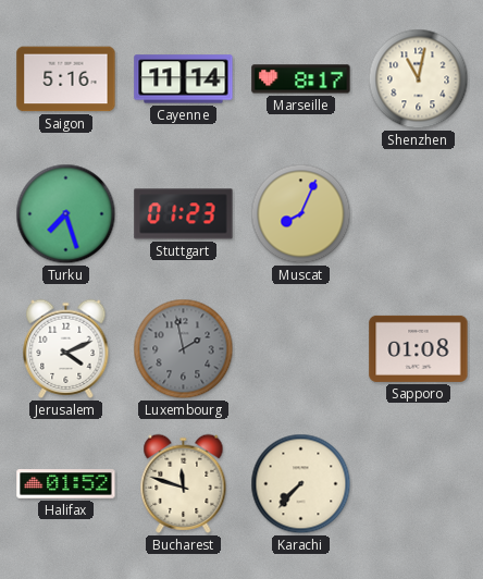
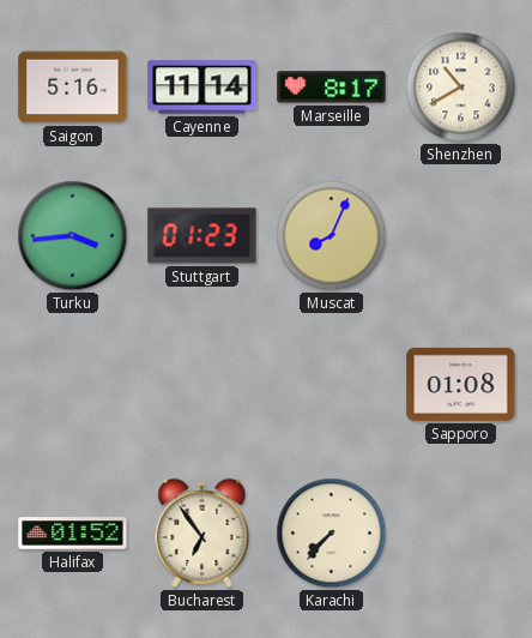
Shenzhen: 11:02 -> 10:40 (461, 88)
Turku: 7:27 -> 3:44 (73, 236)
Jerusalem: 4:11 -> none (66, 348)
Luxembourg: 1:58 -> none (184, 349)
Bucharest: 11:48 -> 6:54 (202, 532)
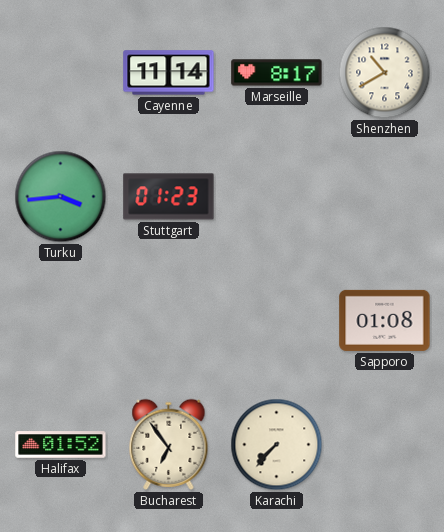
Saigon: 5:16 -> none (73, 88)
Muscat: 8:04 -> none (332, 236)
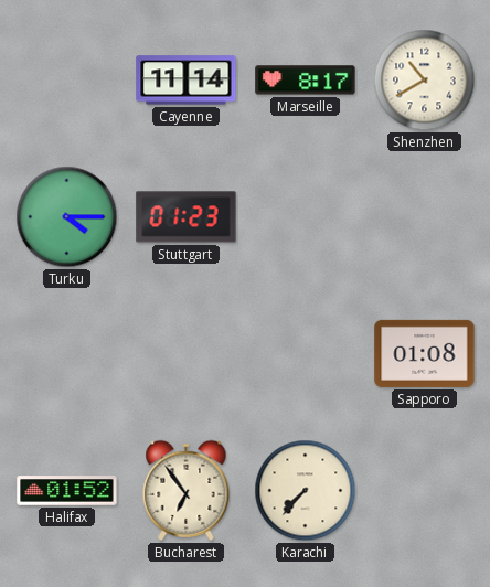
Turku: 3:44 -> 4:15 (67, 217)
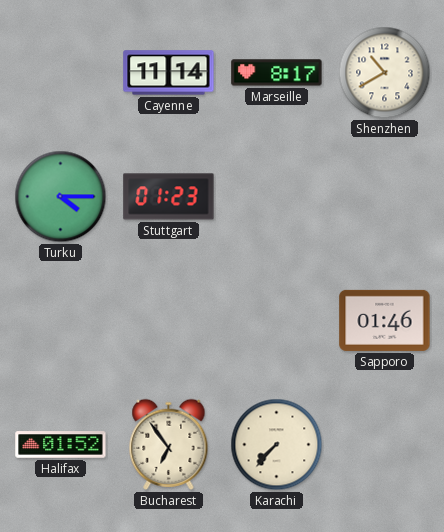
Sapporo: 01:08 -> 01:46 (385, 320)
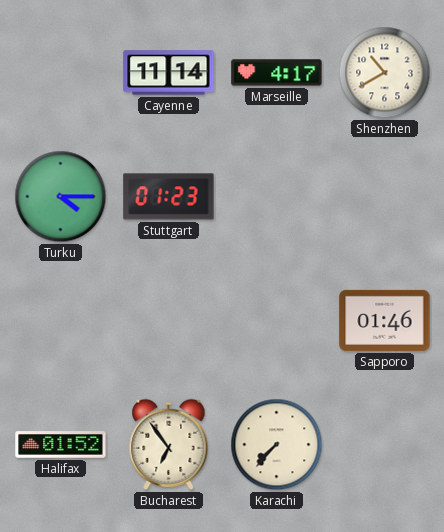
Marseille: 8:17 -> 4:17 (277, 73)
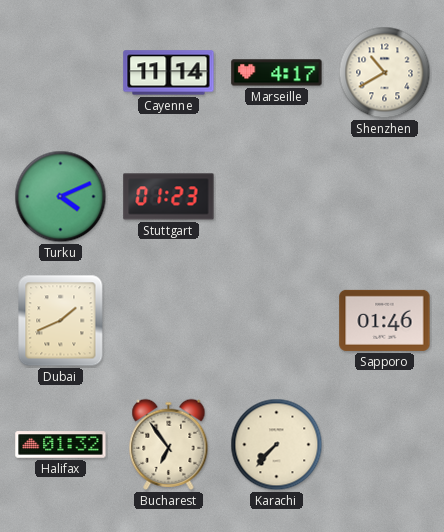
Turku: 4:15 -> 4:11 (61, 197)
Dubai: none -> 1:41 (61, 321)
Halifax: 01:52 -> 01:32 (61, 445)
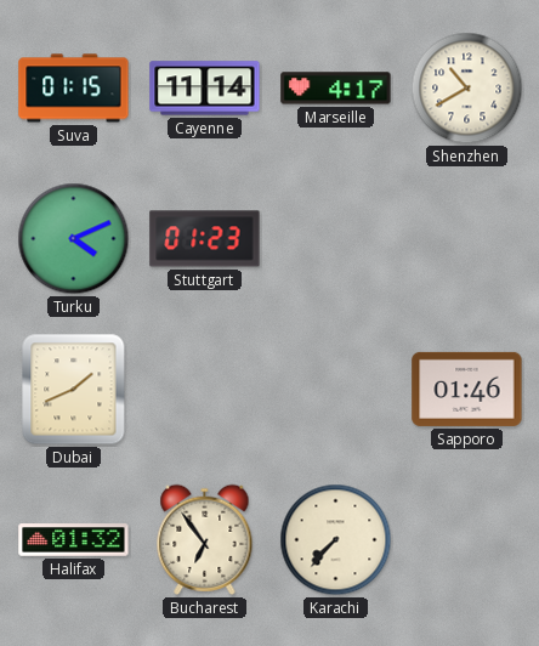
Suva: none -> 01:15 (74, 89)
